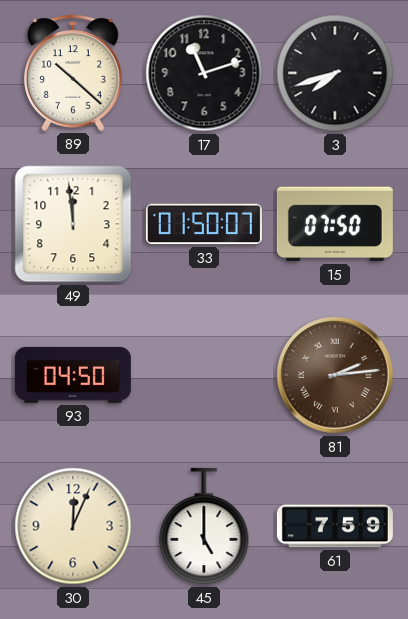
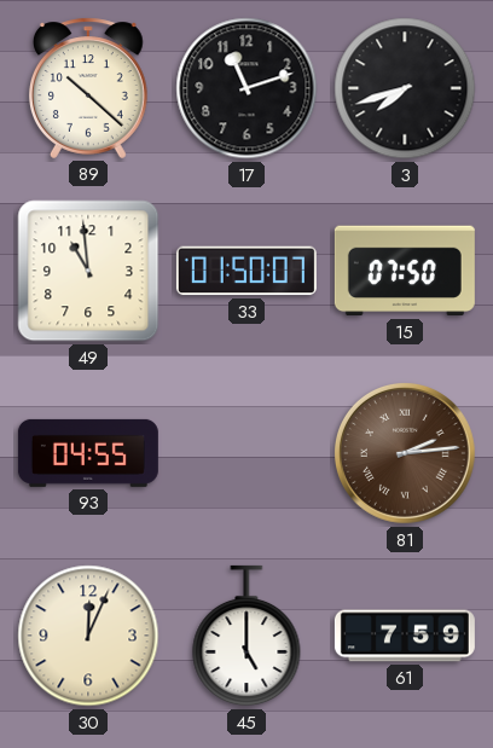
49: 11:59 -> 10:59 (88, 271)
93: 04:50 -> 04:55 (88, 453)
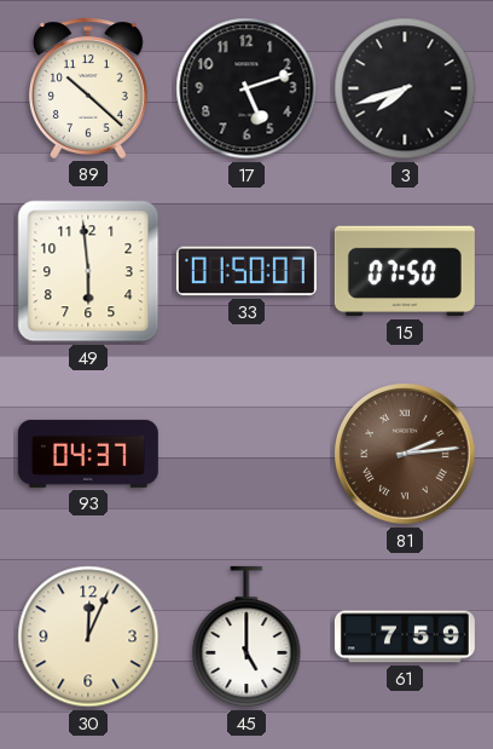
17: 11:12 -> 5:12 (246, 88)
49: 10:59 -> 5:59 (88, 271)
93: 04:55 -> 04:37 (88, 454)
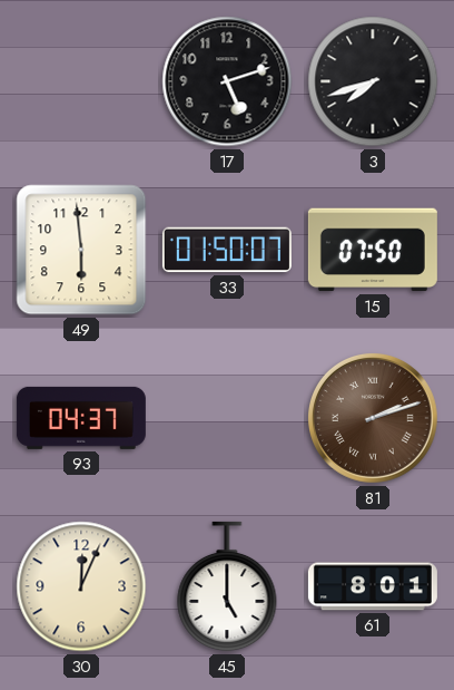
89: 10:22 -> none (88, 88)
81: 2:14 -> 2:12 (373, 418)
61: 7:59 -> 8:01 (373, 586)
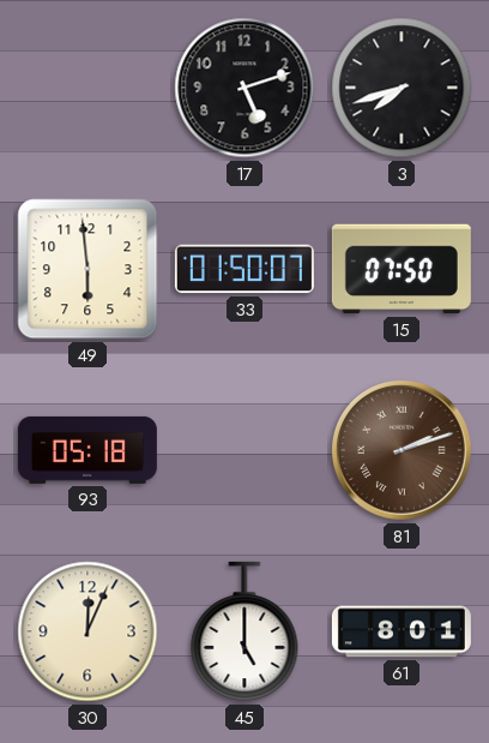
93: 04:37 -> 05:18 (87, 450)
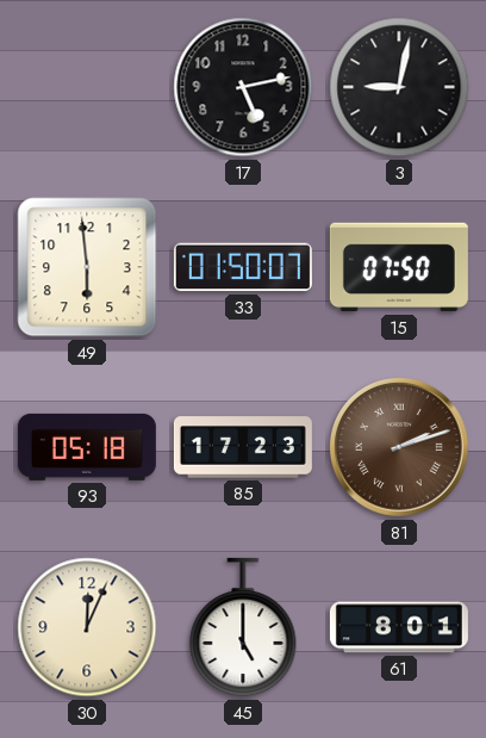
17: 5:12 -> 5:13 (243, 87)
3: 7:42 -> 9:02 (399, 87)
85: none -> 17:23 (243, 447)
